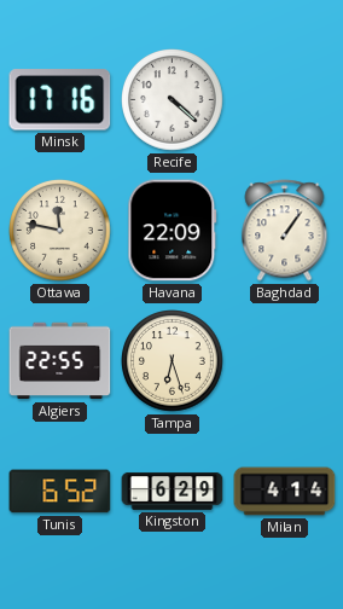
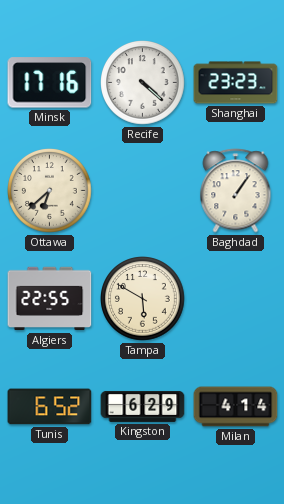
Shanghai: none -> 23:23 (236, 83)
Ottawa: 11:47 -> 6:38 (50, 191)
Havana: 22:09 -> none (173, 231)
Tampa: 6:27 -> 5:50 (143, 299)
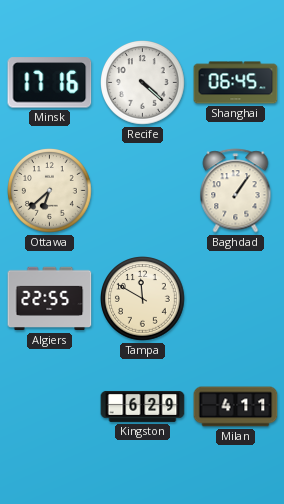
Shanghai: 23:23 -> 06:45 (236, 83)
Tampa: 5:50 -> 11:50 (143, 299)
Tunis: 6:52 -> none (50, 407)
Milan: 4:14 -> 4:11 (236, 407)
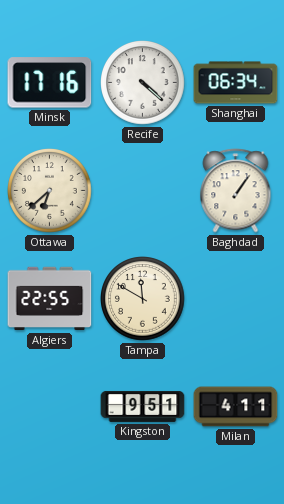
Shanghai: 06:45 -> 06:34 (236, 83)
Kingston: 6:29 -> 9:51 (143, 406)
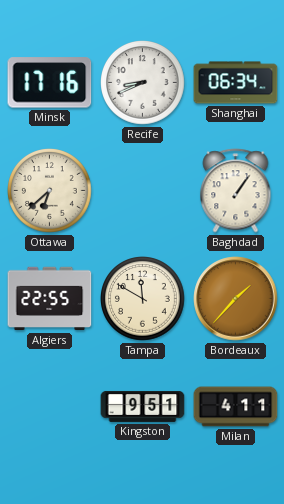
Recife: 4:22 -> 8:41 (143, 83)
Bordeaux: none -> 1:37 (236, 299)
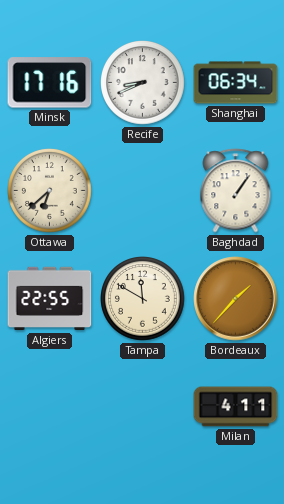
Kingston: 9:51 -> none (143, 406)
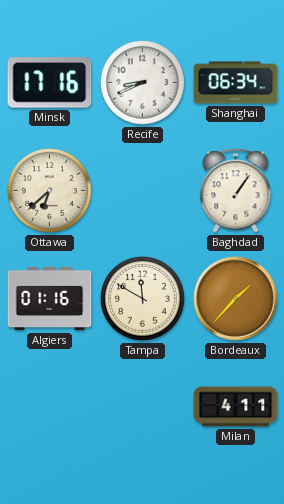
Algiers: 22:55 -> 01:16 (50, 299)
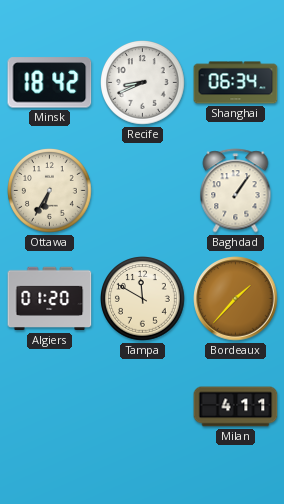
Minsk: 17:16 -> 18:42 (50, 83)
Ottawa: 6:38 -> 6:35 (50, 191)
Algiers: 01:16 -> 01:20 (50, 299)
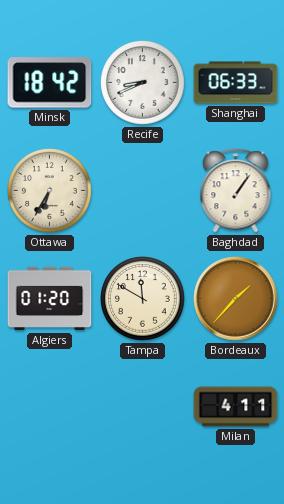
Shanghai: 06:34 -> 06:33 (236, 83)
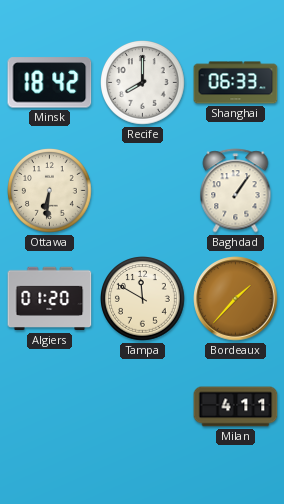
Recife: 8:41 -> 8:00 (143, 83)
Ottawa: 6:35 -> 6:31 (50, 191)
